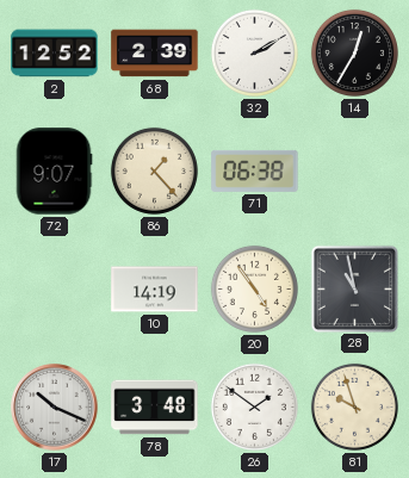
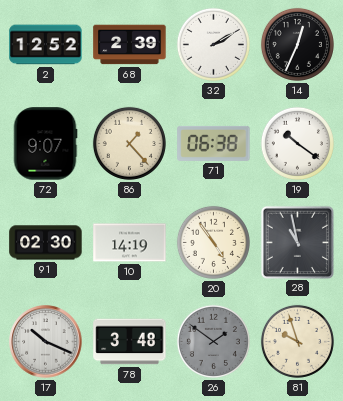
14: 12:35 -> 12:34 (297, 44)
19: none -> 10:21 (297, 143)
91: none -> 02:30 (46, 243)
26 dial: white -> grey (213, 341)
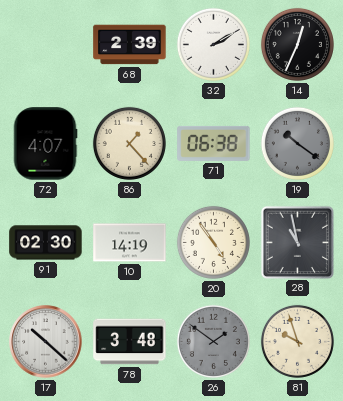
2: 12:52 -> none (46, 45)
72: 9:07 -> 4:07 (45, 144)
19 dial: white -> grey (297, 143)
17: 10:19 -> 10:22 (46, 342)
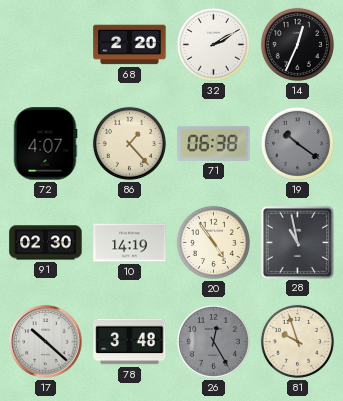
68: 2:39 -> 2:20 (130, 45)
26: 1:51 -> 12:25 (213, 341)
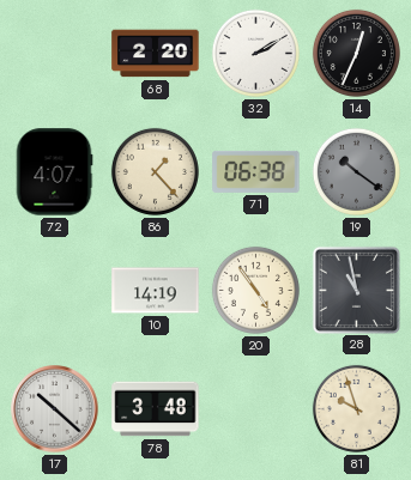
91: 02:30 -> none (46, 243)
26: 12:25 -> none (213, 341)
